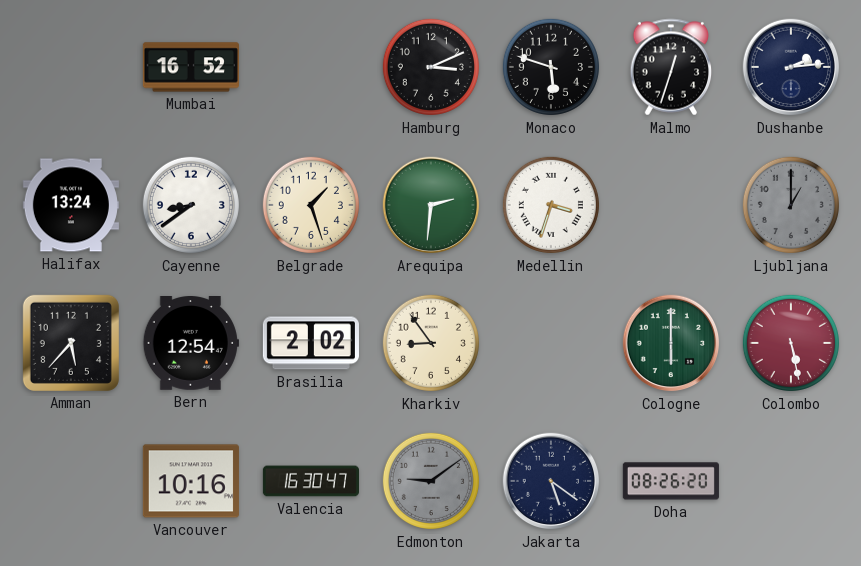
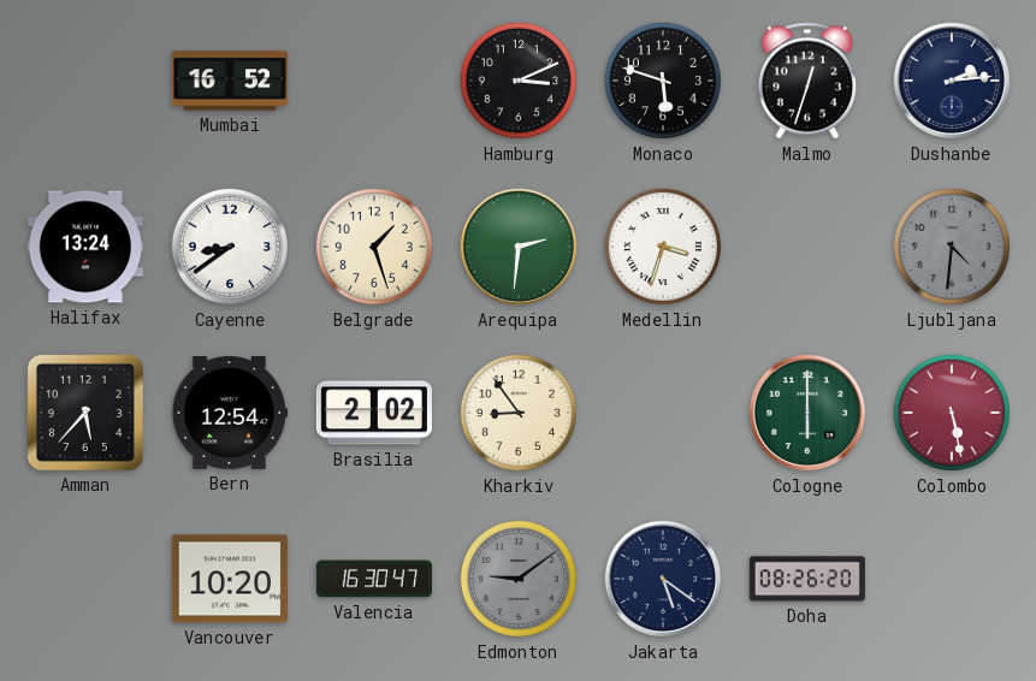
Ljubljana: 1:00 -> 4:31 (952, 247)
Vancouver: 10:16 -> 10:20 (230, 579)
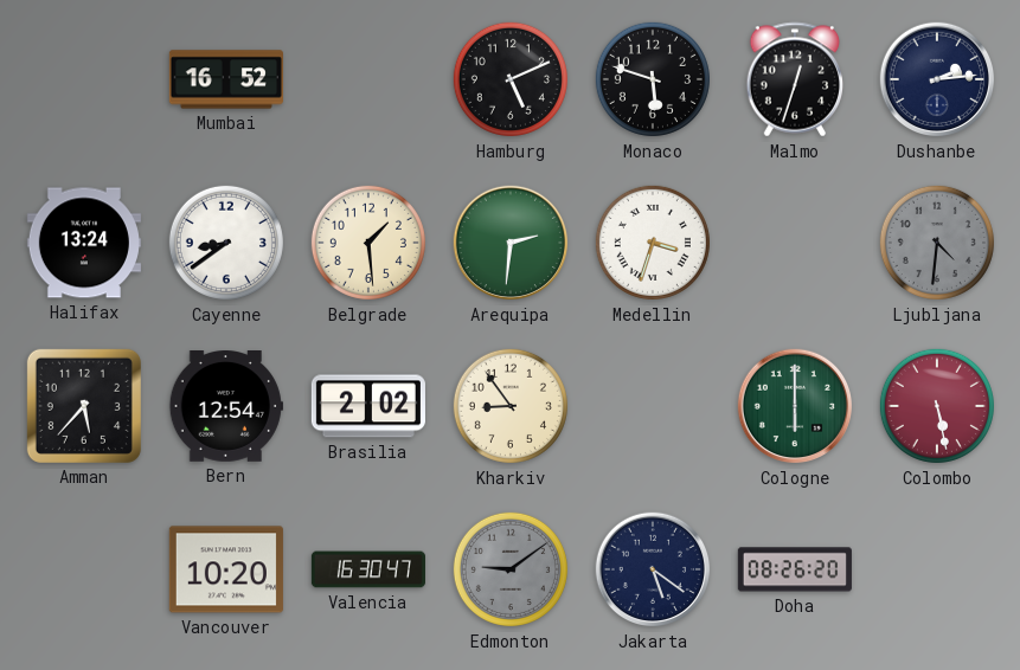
Hamburg: 3:11 -> 5:11 (511, 79)
Belgrade: 1:27 -> 1:29 (368, 243)
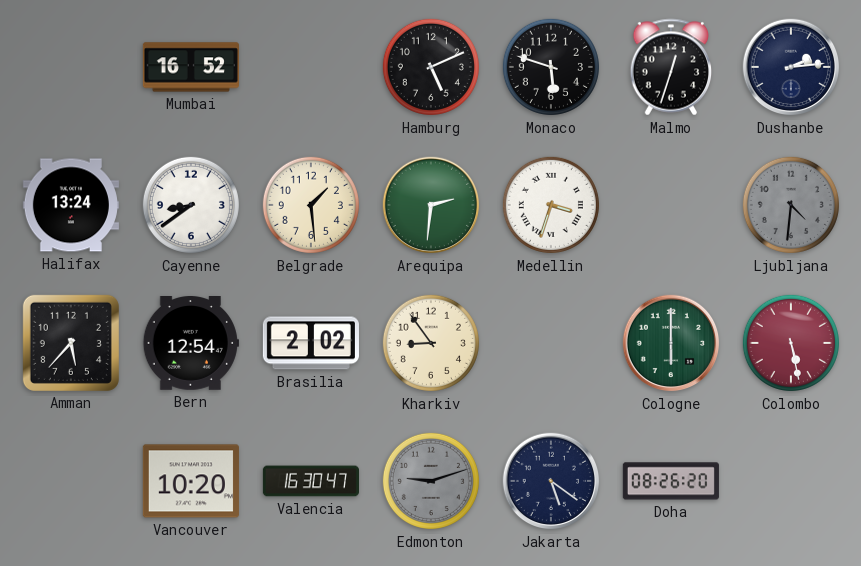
Edmonton: 9:09 -> 9:12 (431, 481)
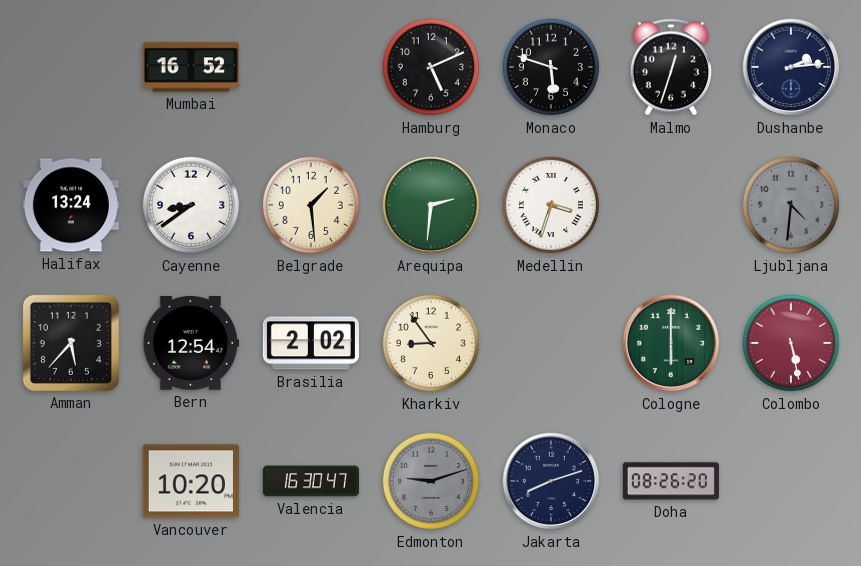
Jakarta: 5:21 -> 8:12 (551, 481)
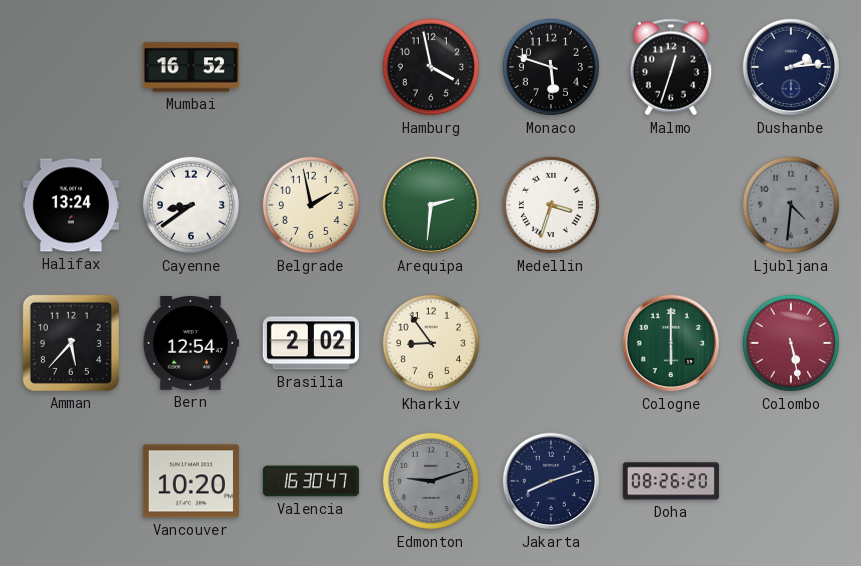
Hamburg: 5:11 -> 3:58 (431, 67)
Belgrade: 1:29 -> 1:58 (311, 205)
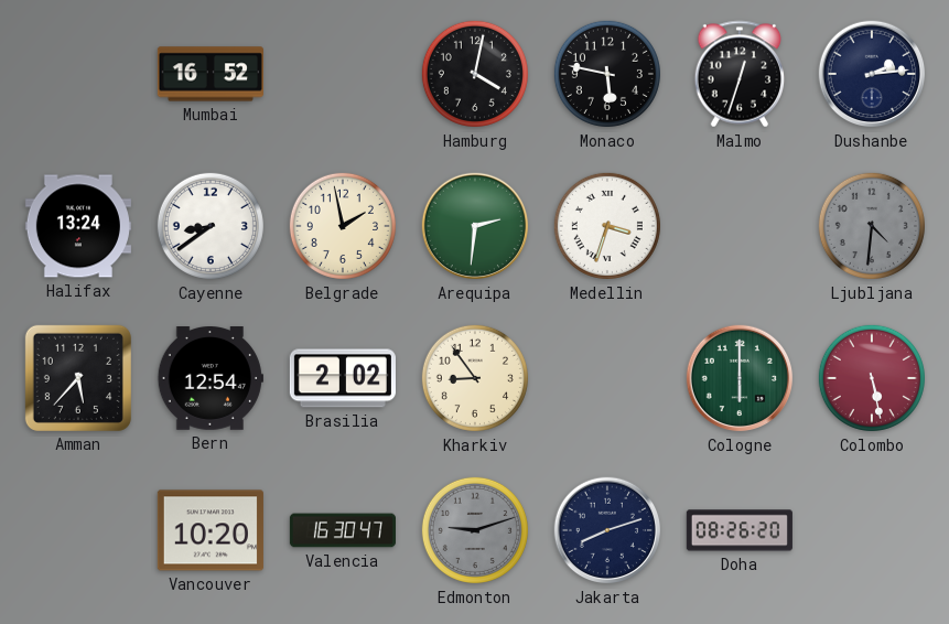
Hamburg: 3:58 -> 4:02 (475, 74)
Monaco: 5:48 -> 5:47 (607, 74)
